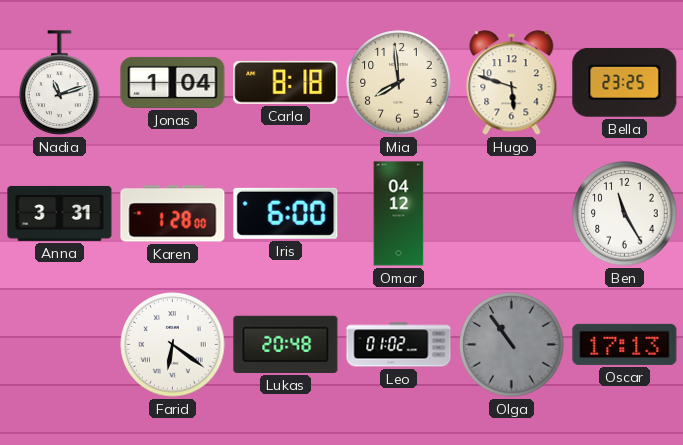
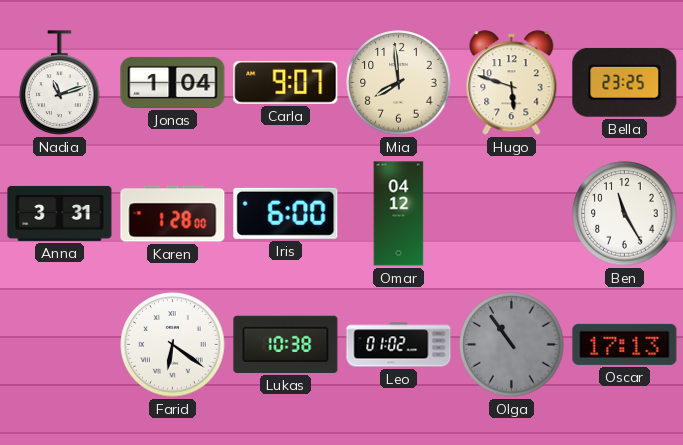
Carla: 8:18 -> 9:07 (286, 82)
Lukas: 20:48 -> 10:38 (286, 344)
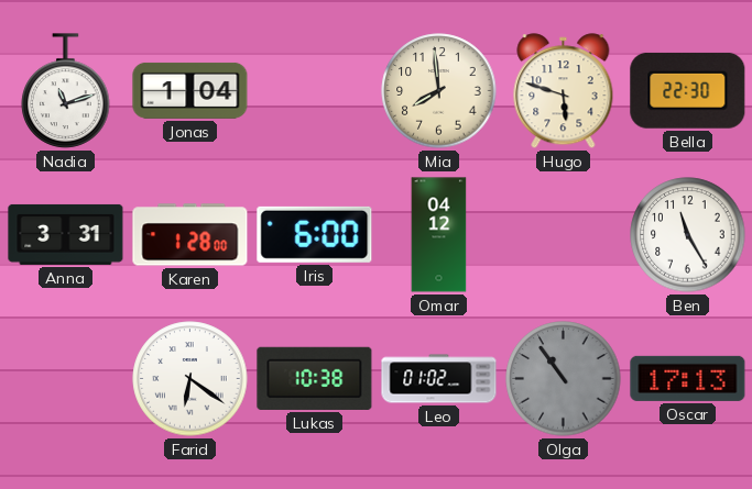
Carla: 9:07 -> none (286, 82)
Bella: 23:25 -> 22:30 (688, 90)
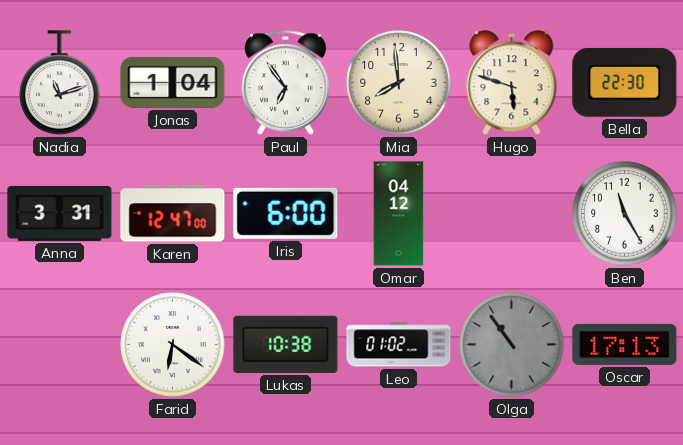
Paul: none -> 6:54 (286, 83)
Karen: 1:28 -> 12:47 (173, 214)
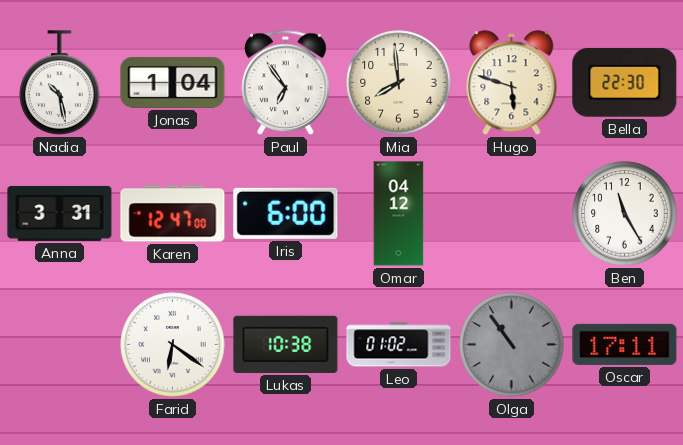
Nadia: 11:12 -> 10:28 (60, 83)
Oscar: 17:13 -> 17:11 (625, 344)
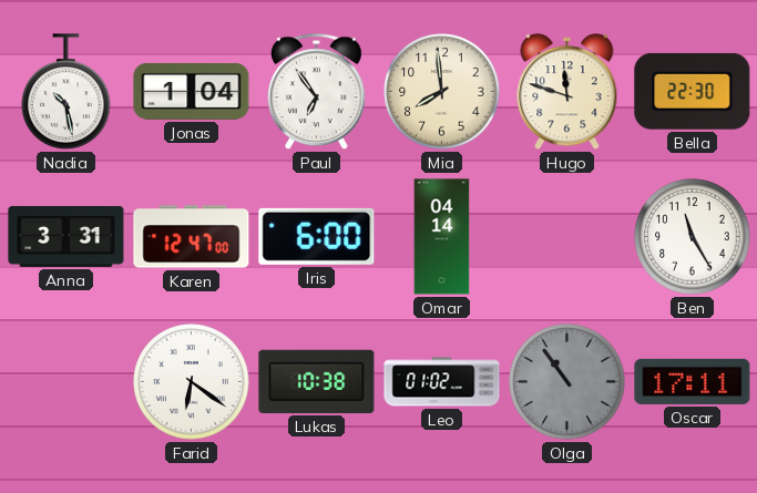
Hugo: 5:48 -> 11:48 (567, 92)
Omar: 04:12 -> 04:14 (442, 237)
